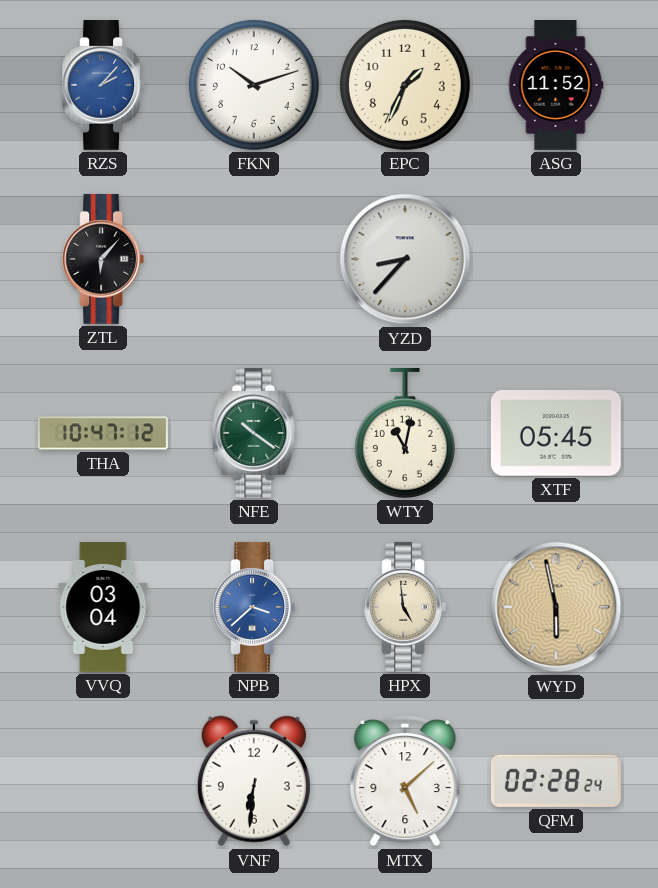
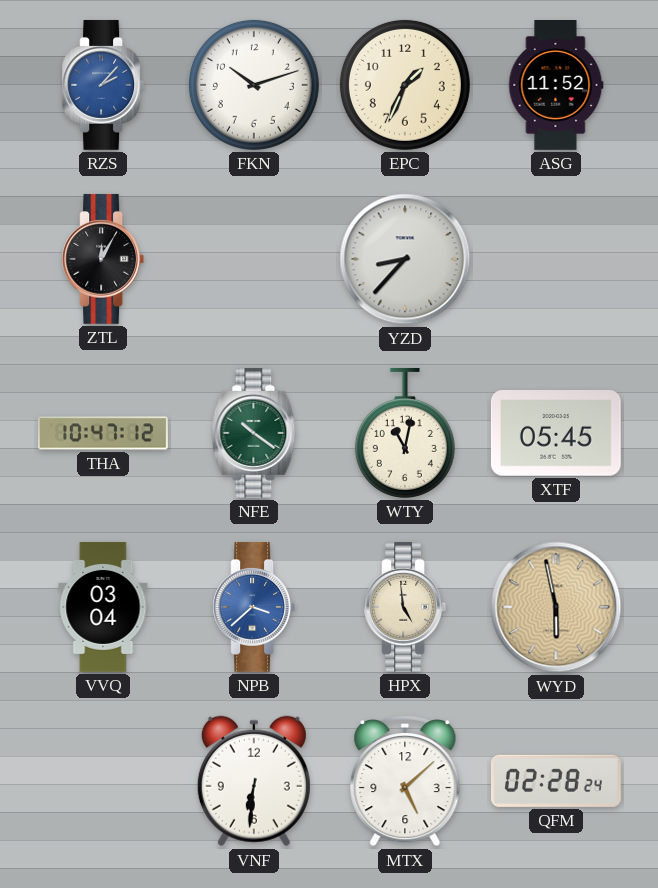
ZTL: 6:07 -> 12:05 (103, 259)
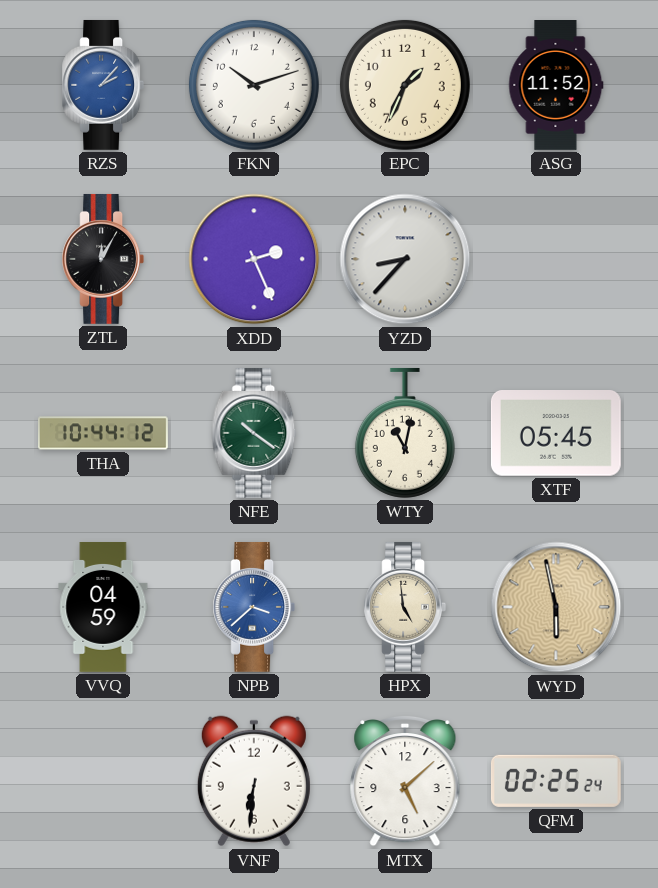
XDD: none -> 2:26 (254, 259)
THA: 10:47 -> 10:44 (104, 433)
VVQ: 03:04 -> 04:59 (103, 608)
QFM: 02:28 -> 02:25 (556, 781)
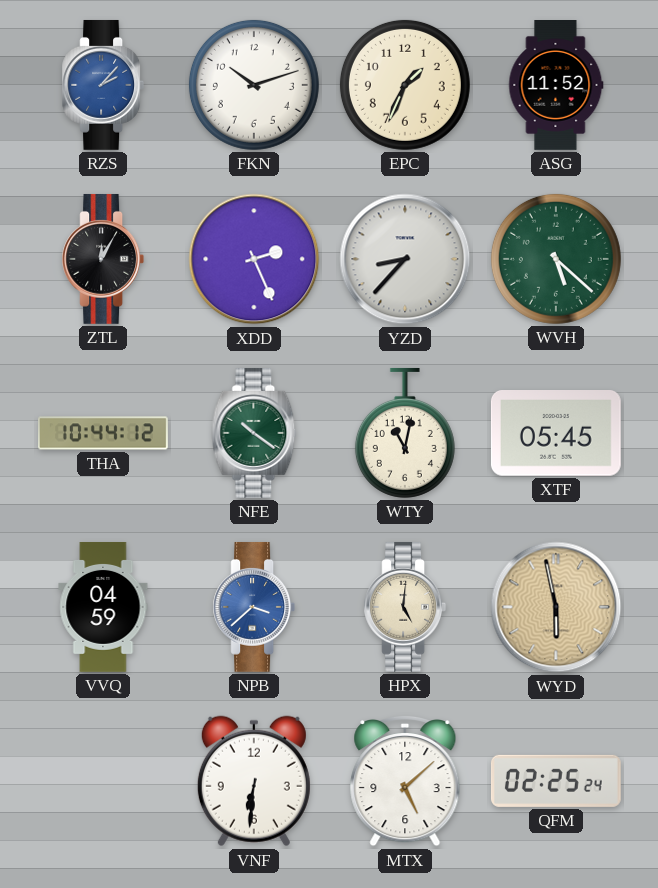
WVH: none -> 5:22 (556, 259)
HPX: 4:59 -> 5:01 (405, 607)
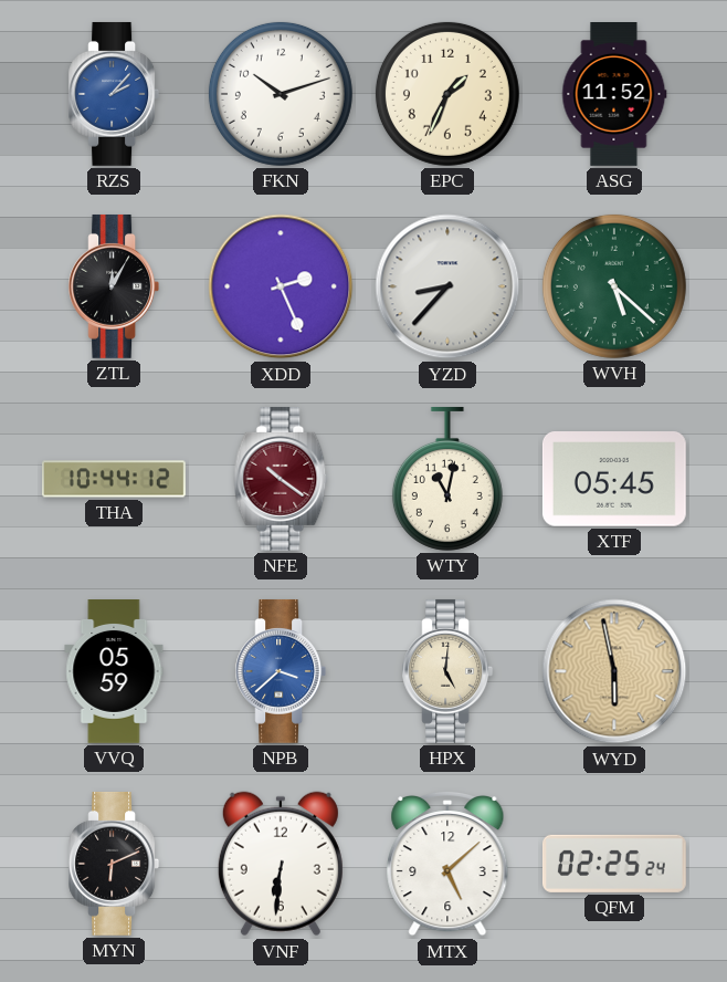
NFE dial: green -> burgundy (281, 479)
VVQ: 04:59 -> 05:59 (114, 672)
MYN: none -> 6:11 (114, 864)
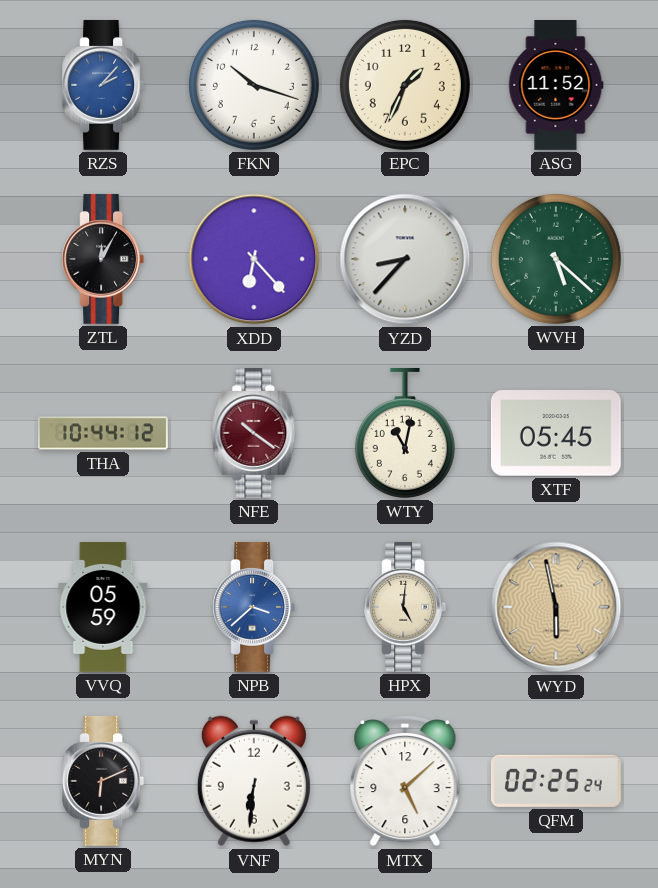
FKN: 10:12 -> 10:18 (254, 85)
XDD: 2:26 -> 6:23 (254, 259)
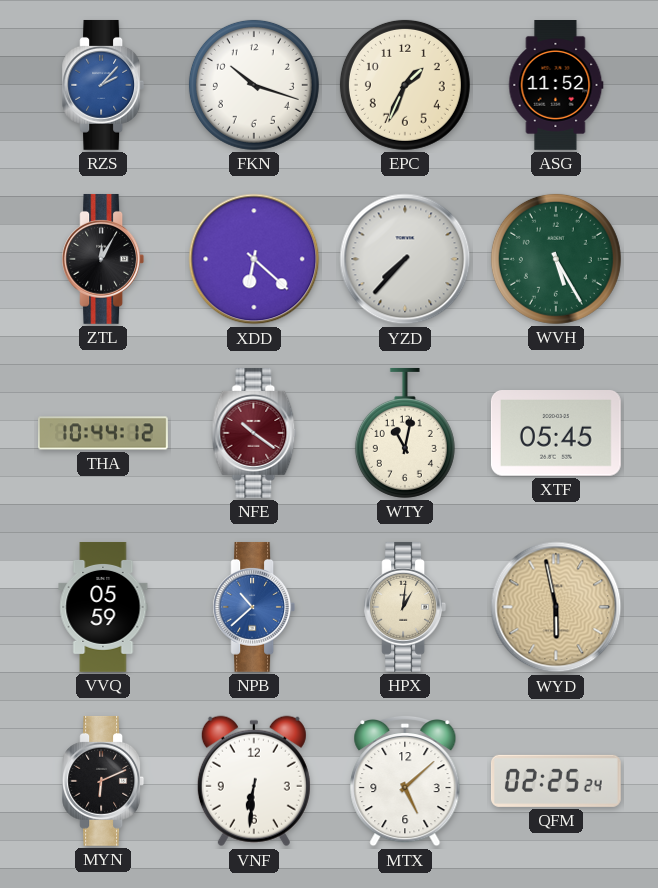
XDD: 6:23 -> 6:22 (254, 259)
YZD: 8:37 -> 7:37 (405, 259)
WVH: 5:22 -> 5:25 (556, 259)
NPB: 3:38 -> 10:38 (254, 607)
HPX: 5:01 -> 1:01 (405, 607)
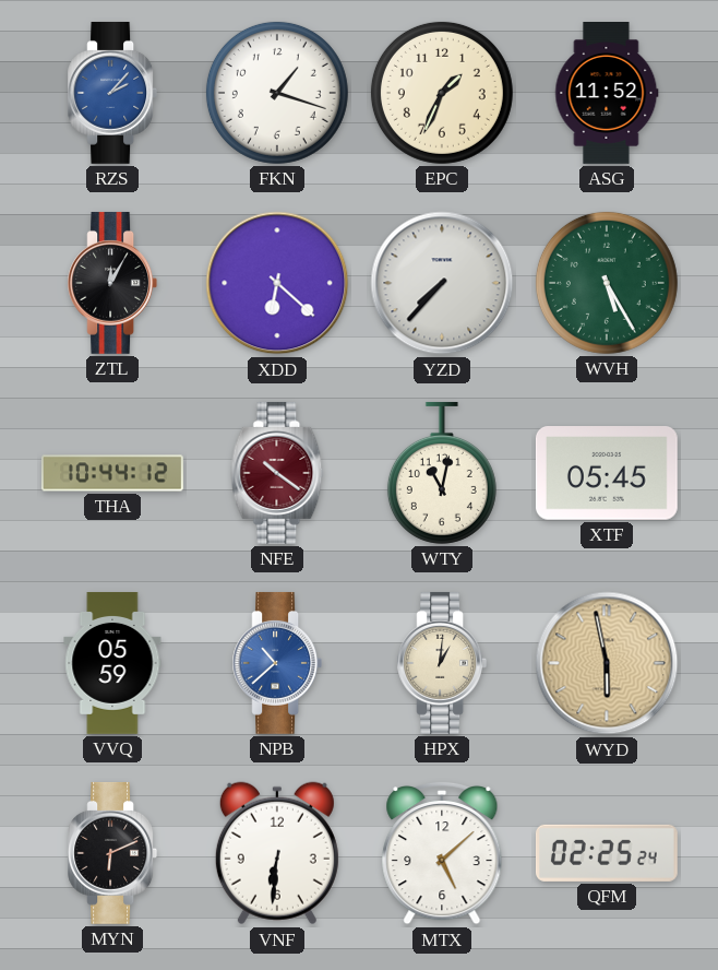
FKN: 10:18 -> 1:18 (277, 93)
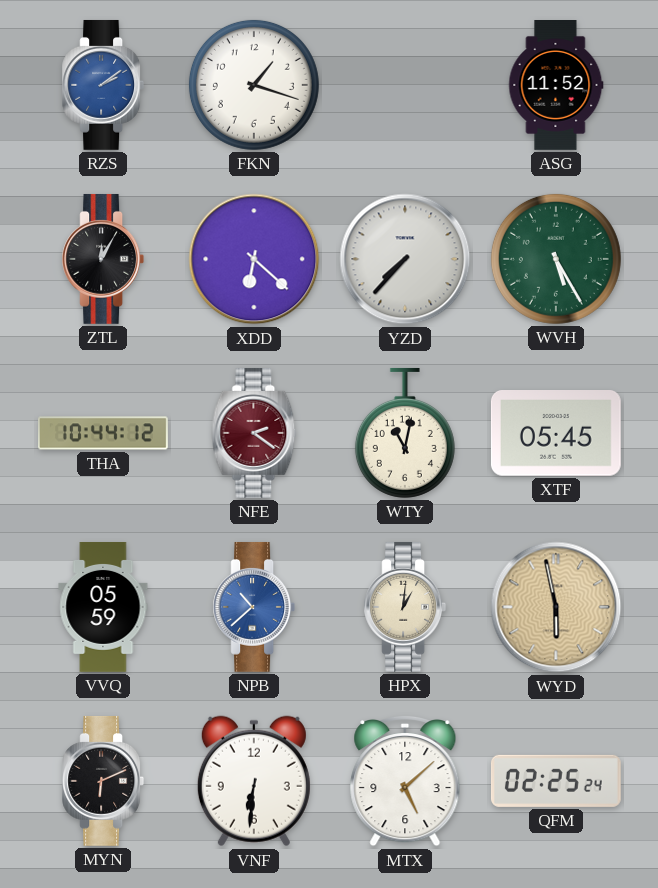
RZS: 2:07 -> 2:09 (103, 85)
EPC: 1:34 -> none (442, 93)
NFE: 10:21 -> 2:21 (254, 433)
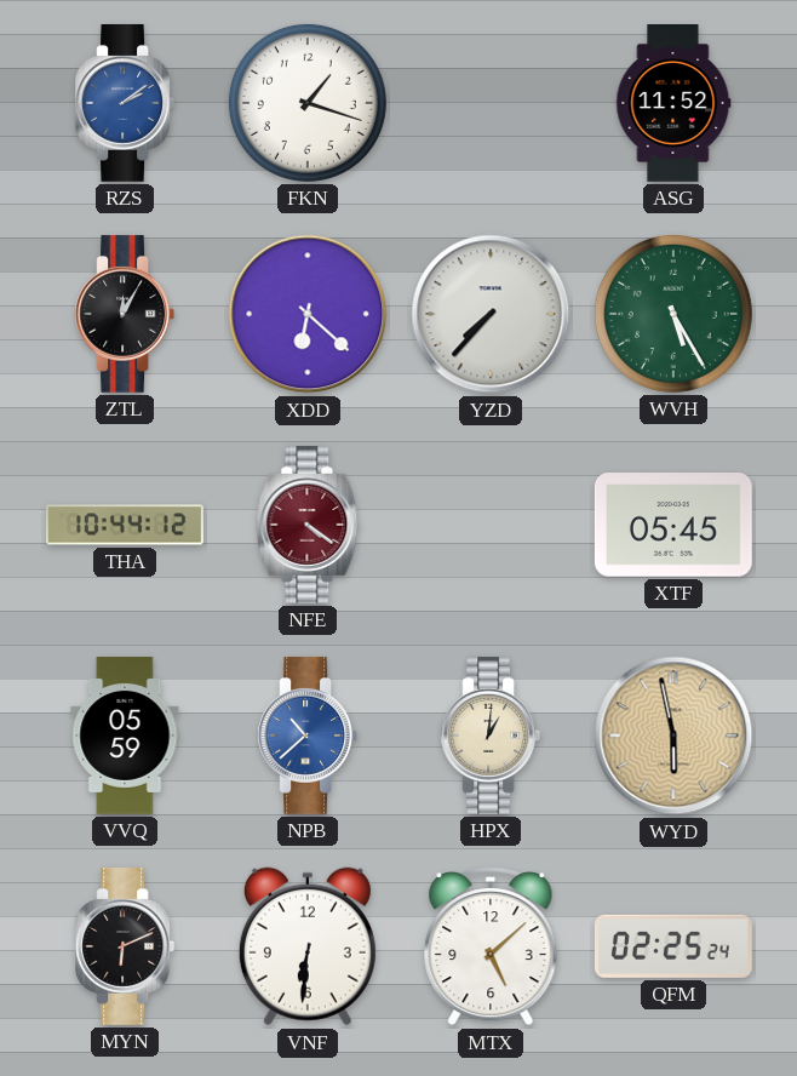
NFE: 2:21 -> 4:21 (308, 525)
WTY: 11:02 -> none (405, 433)
